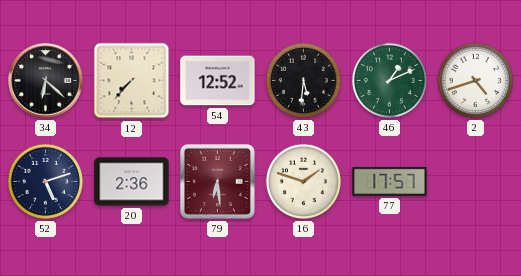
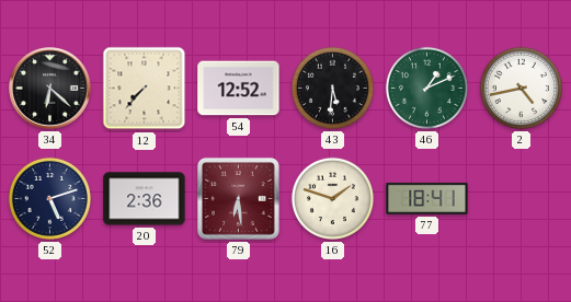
2: 4:42 -> 4:43 (521, 88)
77: 17:57 -> 18:41 (427, 198)
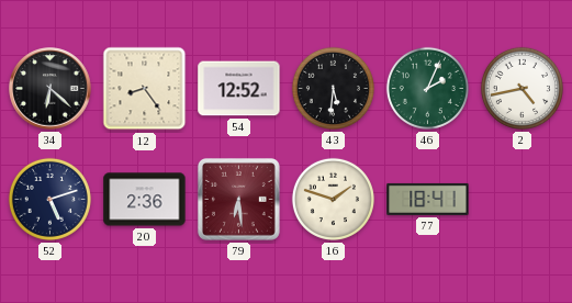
12: 7:37 -> 8:24 (145, 89)
46: 1:11 -> 2:04 (427, 88)
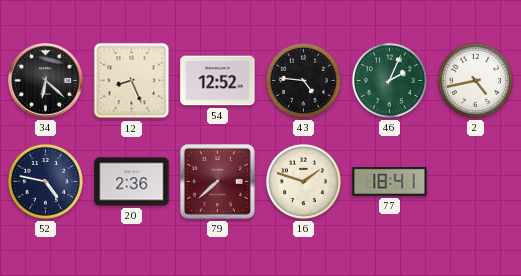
12: 8:24 -> 8:26 (132, 81)
43: 5:31 -> 4:46 (303, 80)
52: 5:12 -> 4:47 (45, 181)
79: 6:29 -> 7:38 (217, 181)
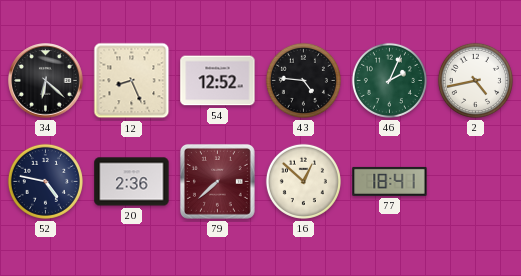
16: 1:48 -> 12:52 (303, 181)
